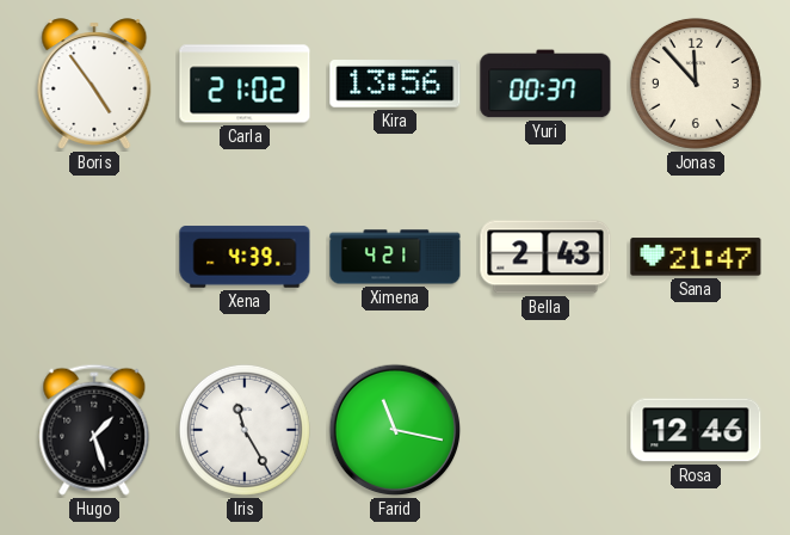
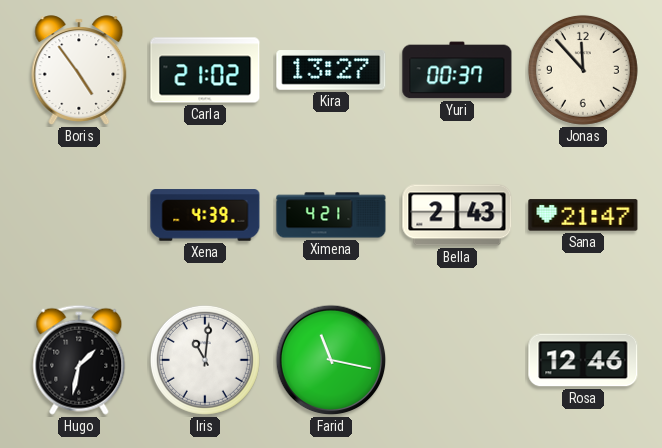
Kira: 13:56 -> 13:27 (331, 71)
Hugo: 1:27 -> 1:32 (79, 360)
Iris: 11:25 -> 11:01 (205, 360)
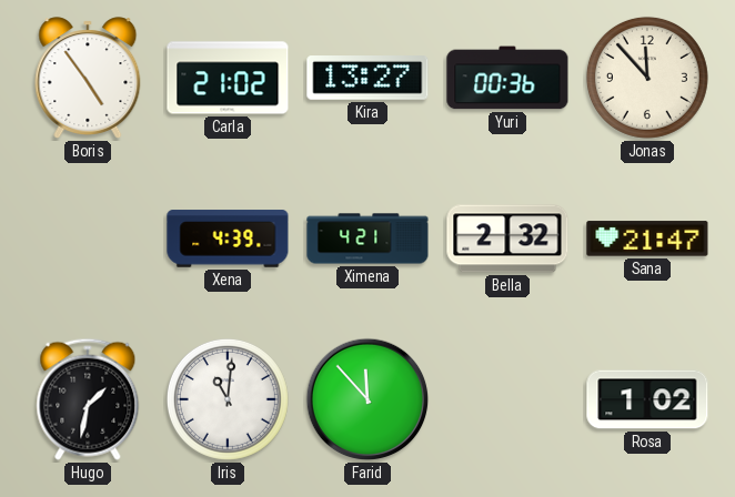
Yuri: 00:37 -> 00:36 (507, 78)
Bella: 2:43 -> 2:32 (507, 239)
Farid: 11:17 -> 11:53 (367, 399)
Rosa: 12:46 -> 1:02 (647, 399)
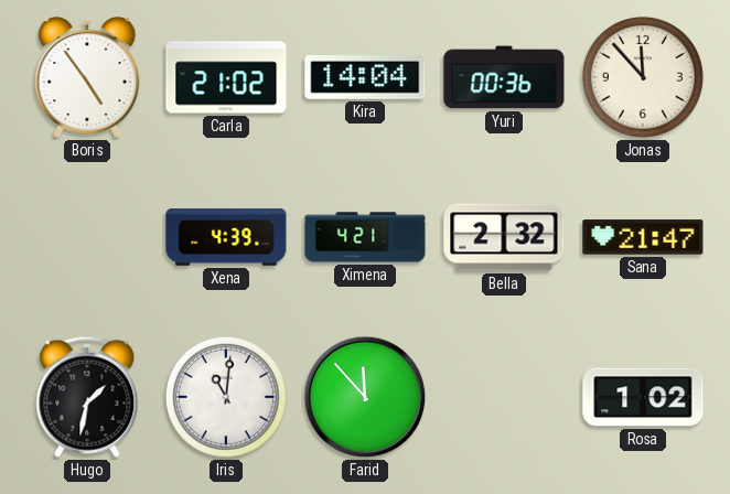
Kira: 13:27 -> 14:04 (365, 78)
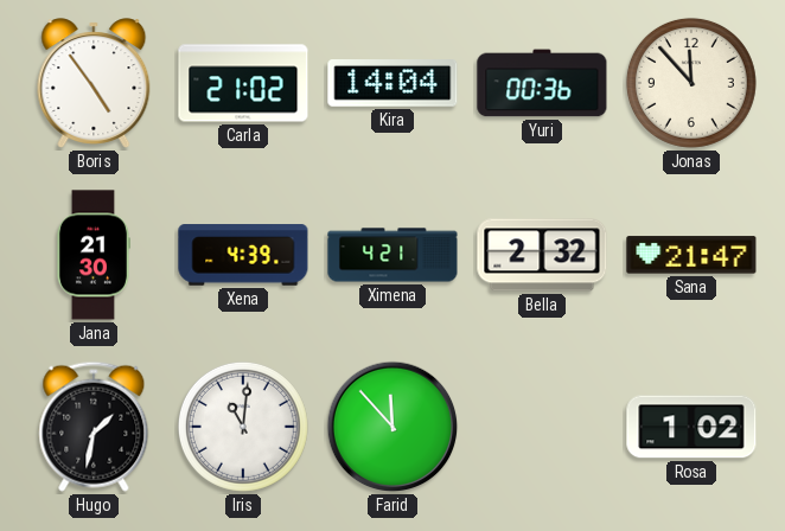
Jana: none -> 21:30 (92, 255)
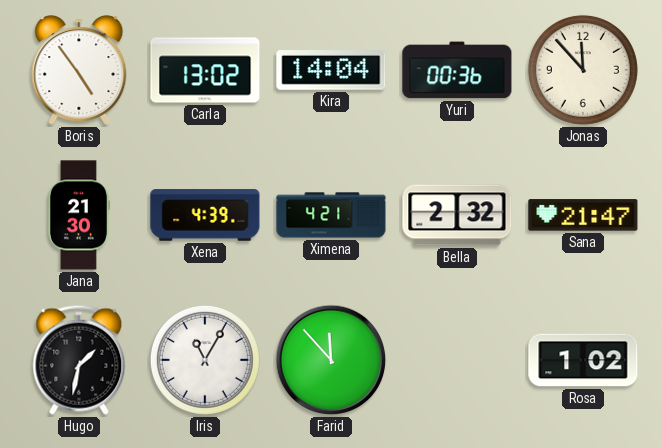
Carla: 21:02 -> 13:02 (205, 70)
Iris: 11:01 -> 11:05 (205, 360)
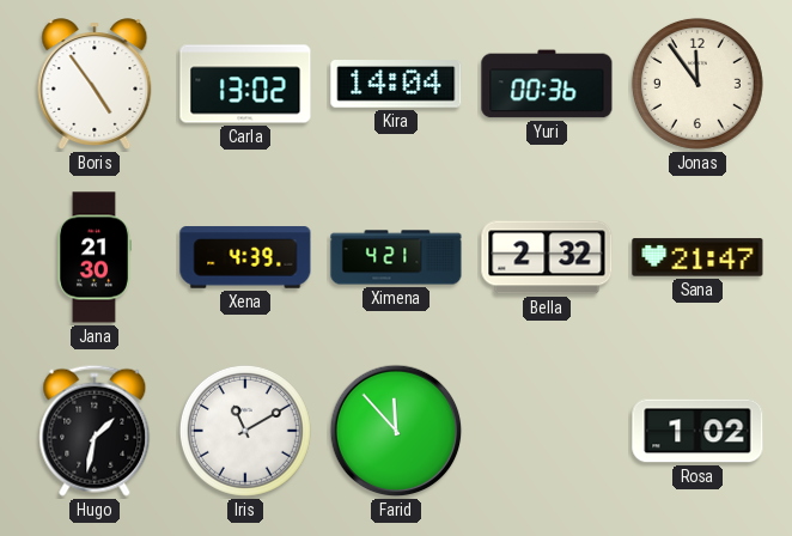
Jonas: 11:53 -> 11:54 (697, 84)
Iris: 11:05 -> 11:10 (245, 431)
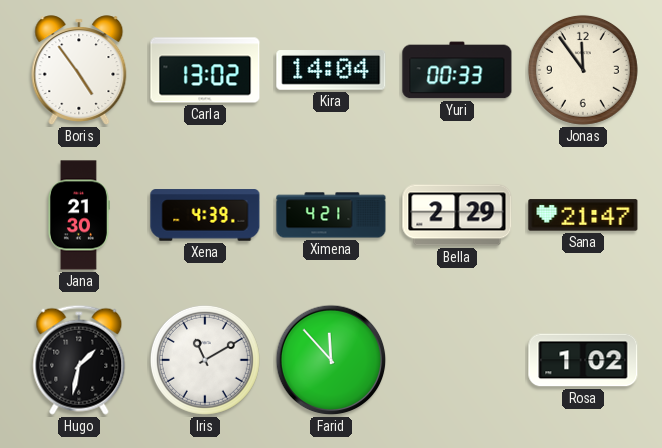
Yuri: 00:36 -> 00:33 (457, 70)
Bella: 2:32 -> 2:29 (457, 215)
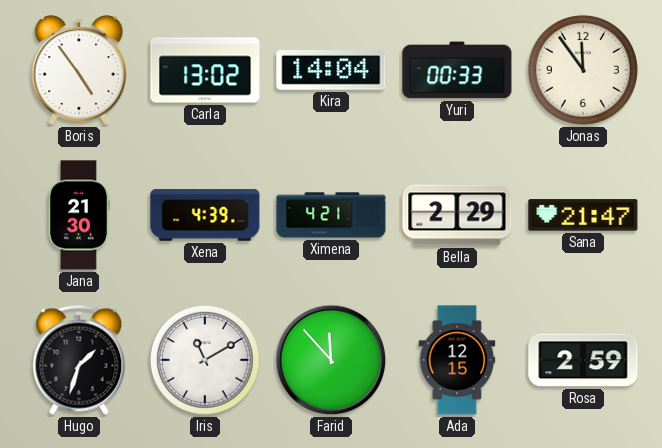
Hugo: 1:32 -> 1:33 (79, 360)
Ada: none -> 12:15 (457, 360)
Rosa: 1:02 -> 2:59 (583, 360)
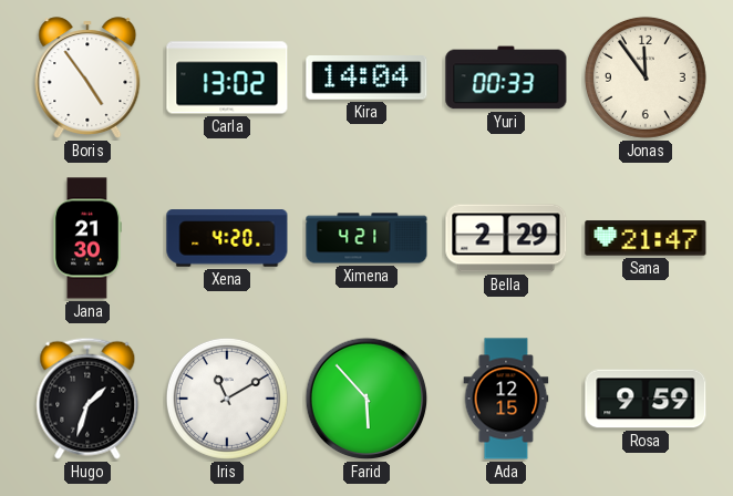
Xena: 4:39 -> 4:20 (227, 238)
Farid: 11:53 -> 5:53 (366, 399)
Rosa: 2:59 -> 9:59 (646, 399)
